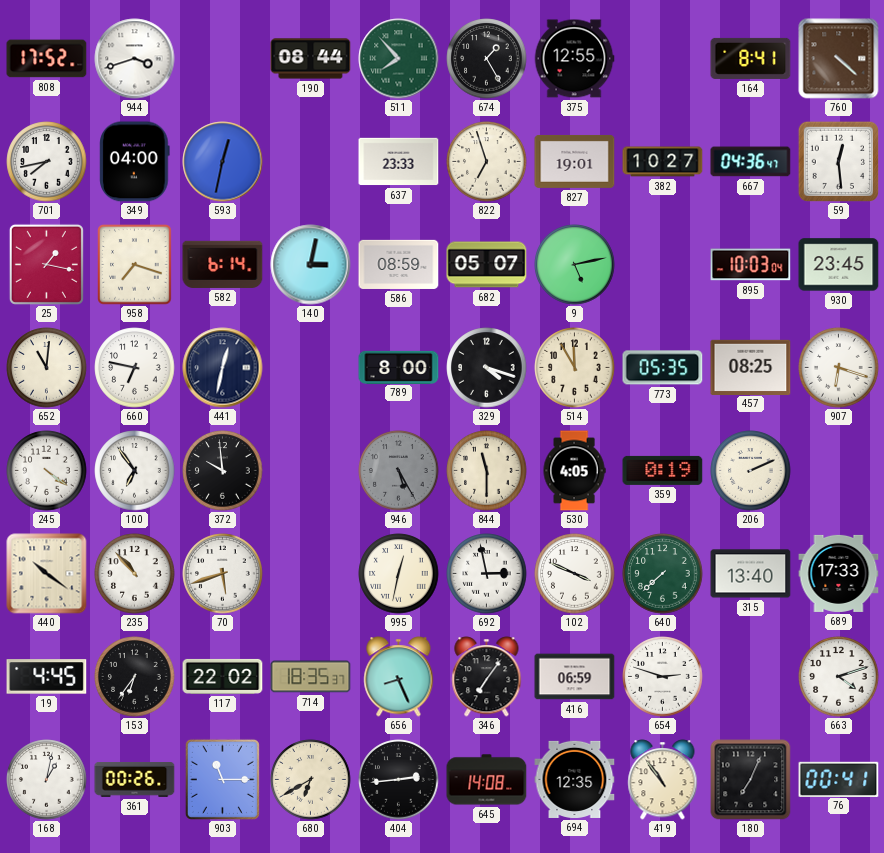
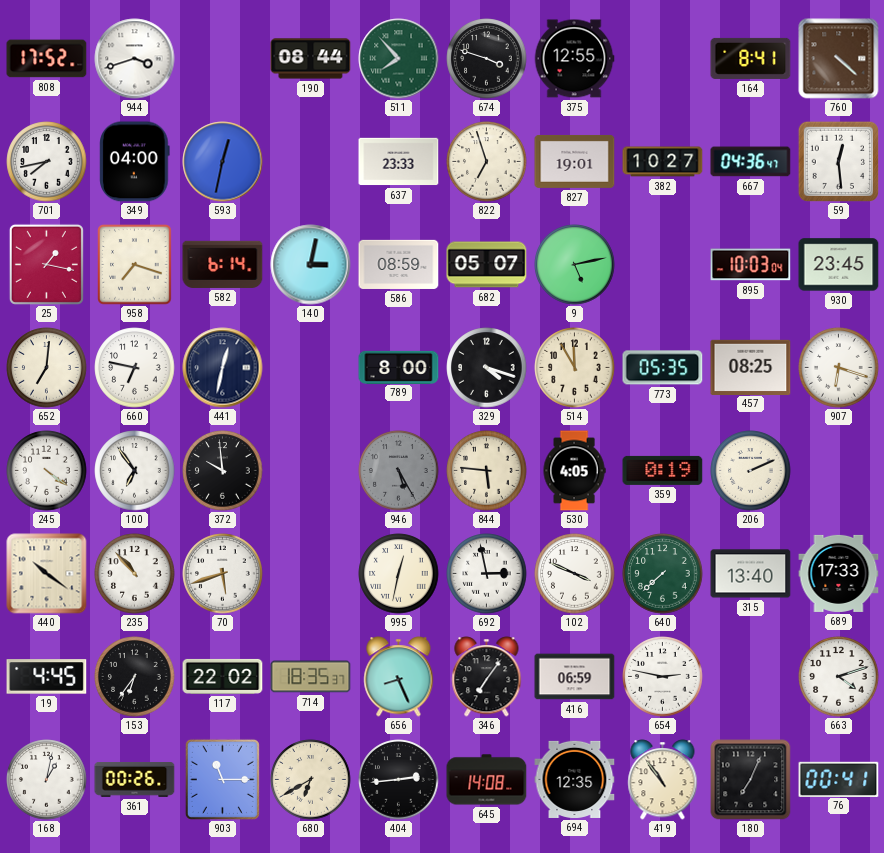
674: 1:25 -> 3:48 (487, 59)
652: 11:01 -> 7:01 (47, 368)
844: 11:30 -> 5:46 (487, 471)
654: 2:48 -> 2:47 (663, 677)
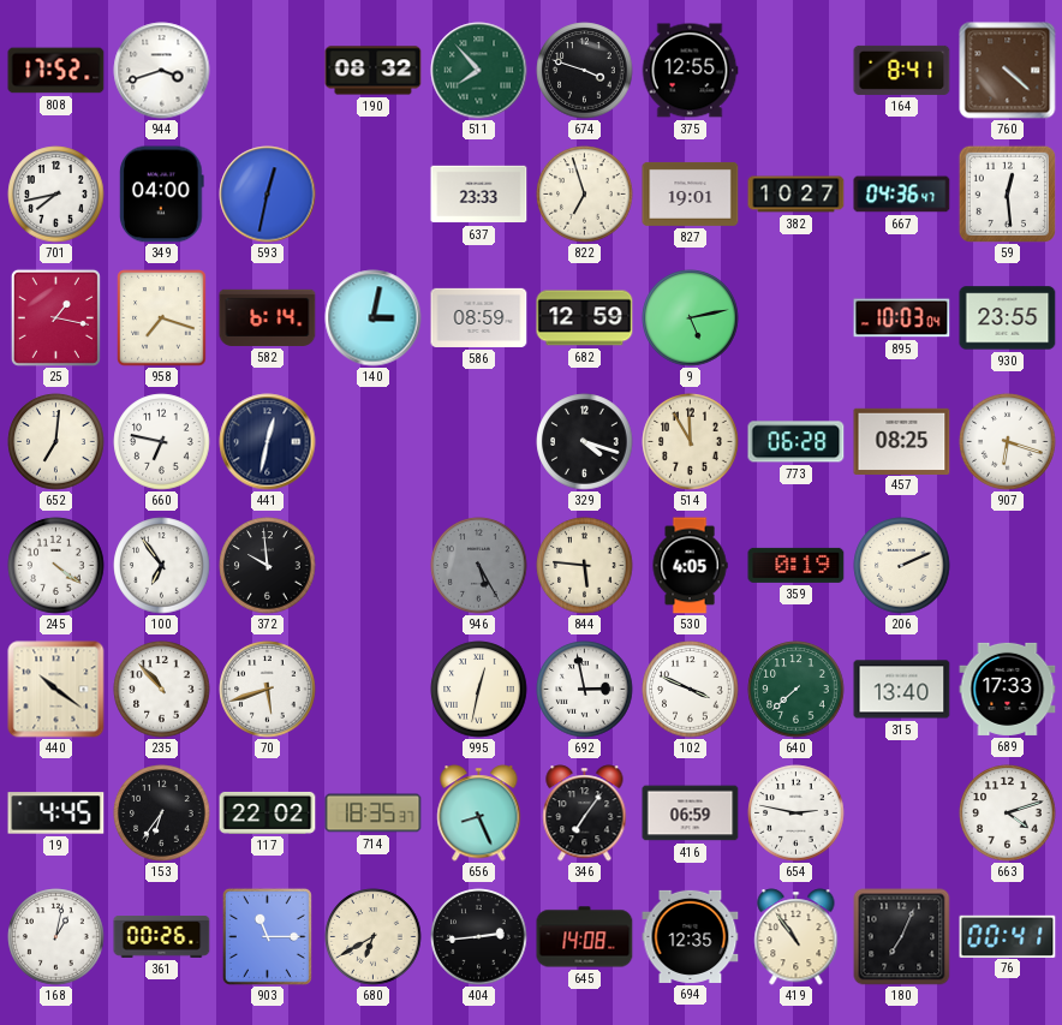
190: 08:44 -> 08:32 (374, 71)
682: 05:07 -> 12:59 (585, 318)
930: 23:45 -> 23:55 (1008, 318)
789: 8:00 -> none (399, 367)
773: 05:35 -> 06:28 (796, 442)
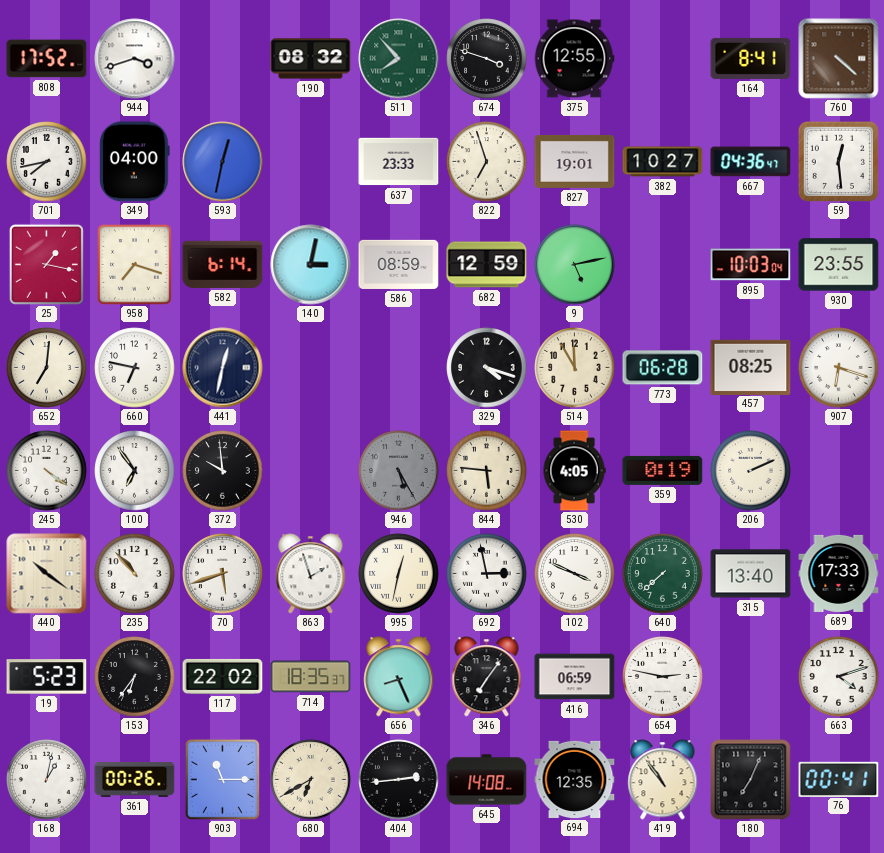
863: none -> 1:57 (311, 574)
19: 4:45 -> 5:23 (47, 677)
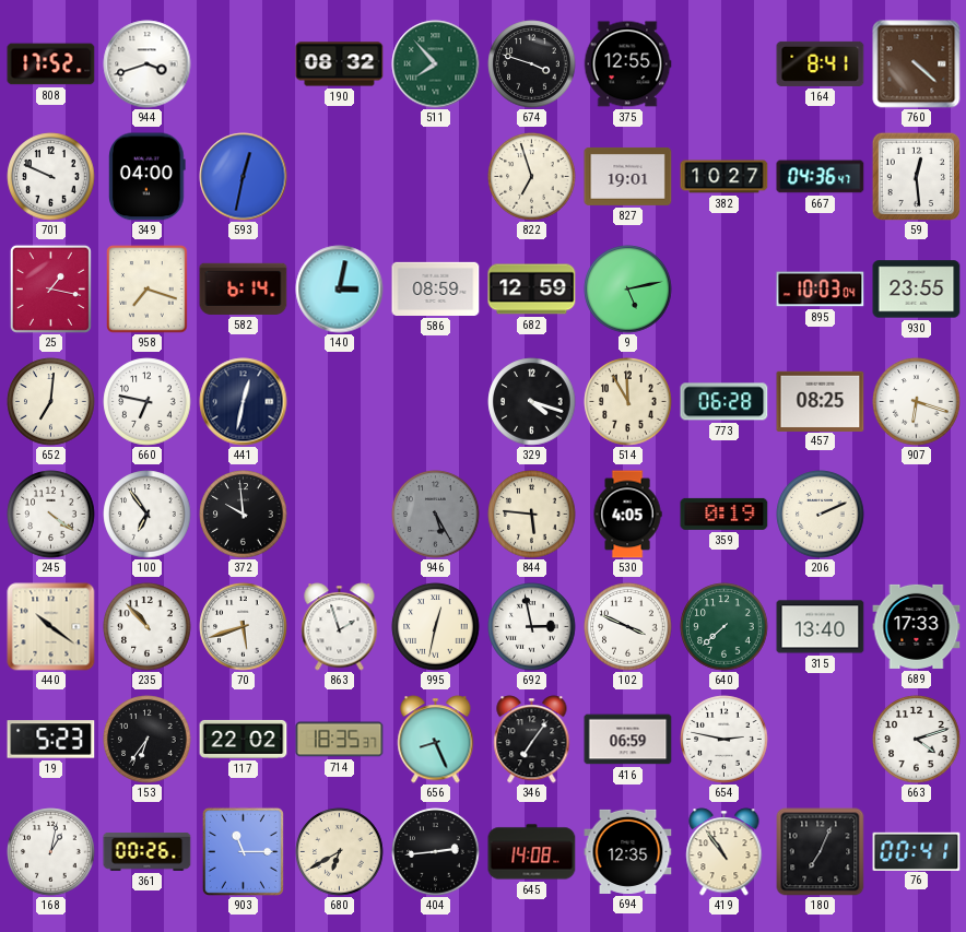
701: 7:43 -> 9:49 (51, 177)
637: 23:33 -> none (399, 162)
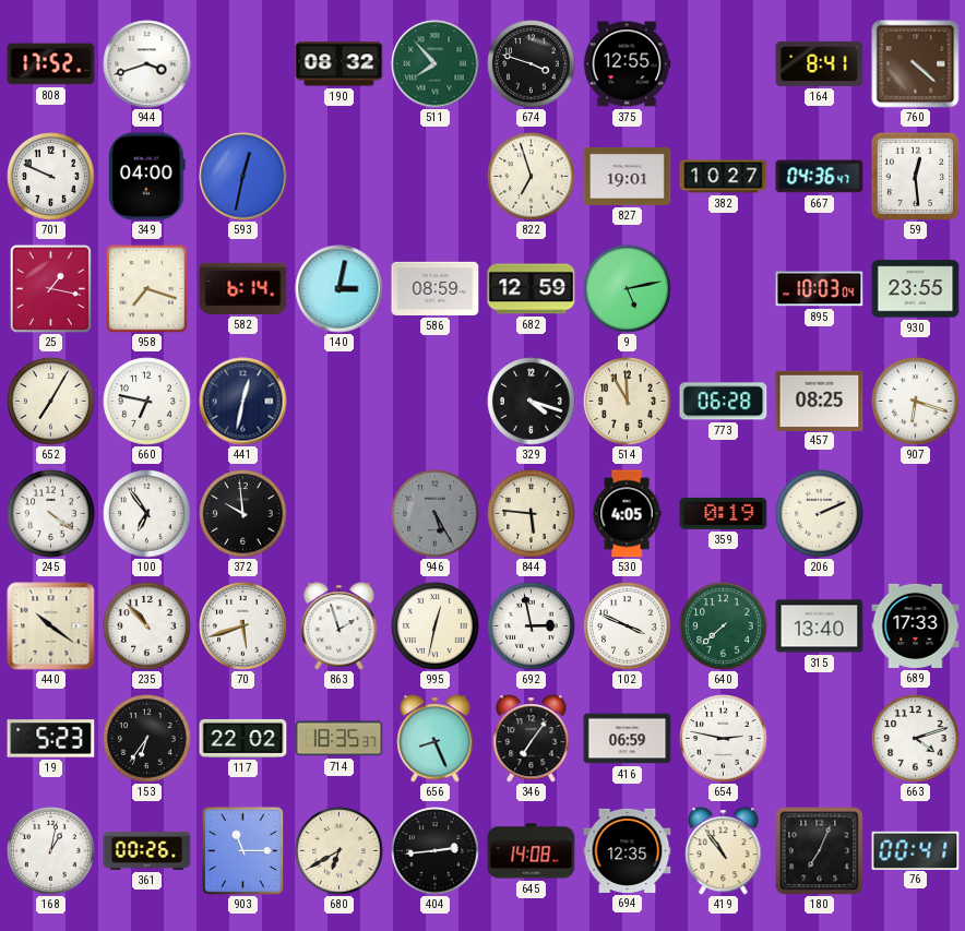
652: 7:01 -> 7:05 (51, 402)
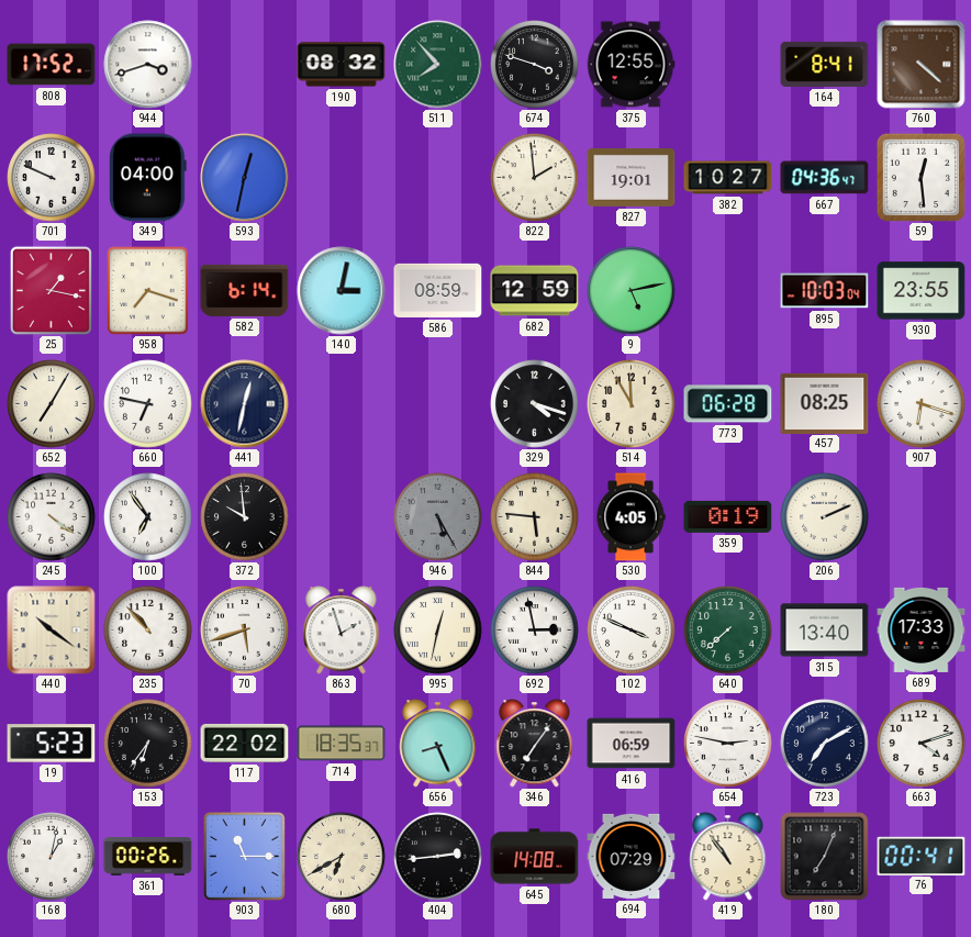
822: 6:57 -> 1:59 (535, 178)
723: none -> 7:10 (825, 744)
694: 12:35 -> 07:29 (632, 856)
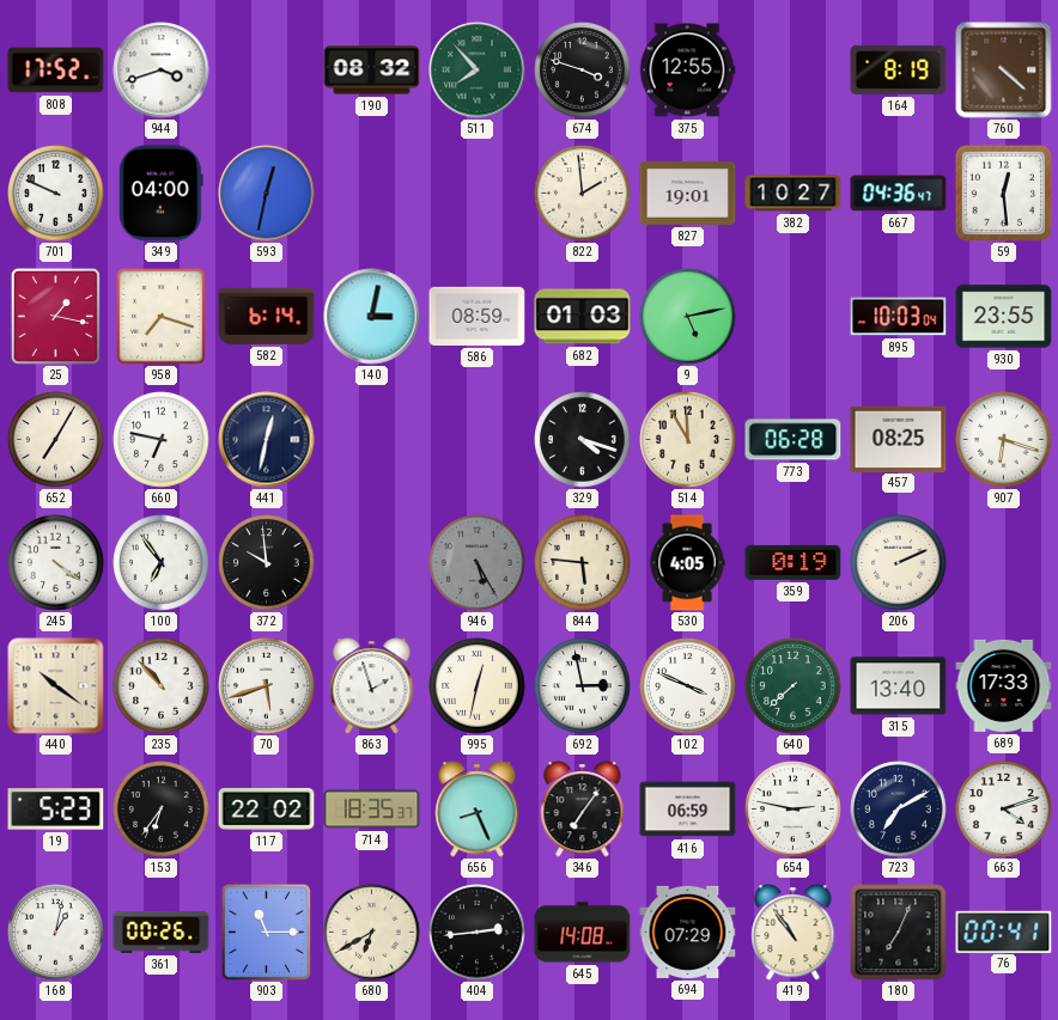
164: 8:41 -> 8:19 (899, 69)
682: 12:59 -> 01:03 (583, 317)
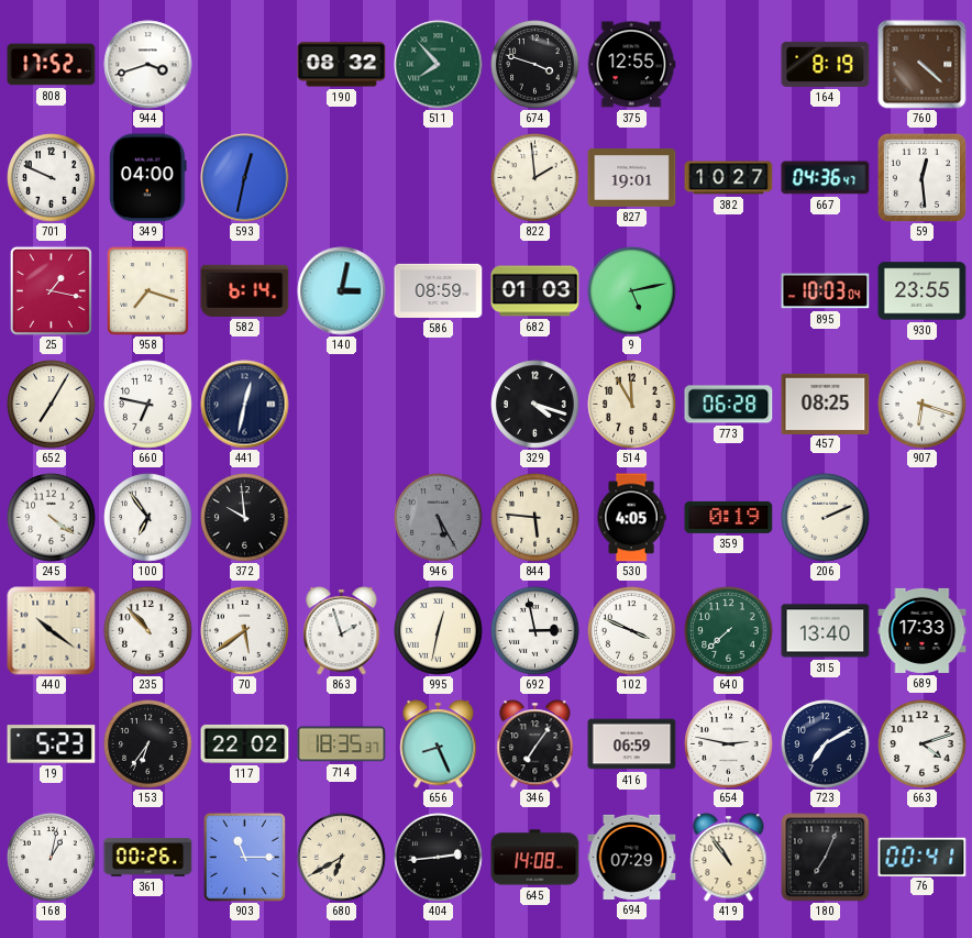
70: 5:42 -> 5:39 (245, 631)
